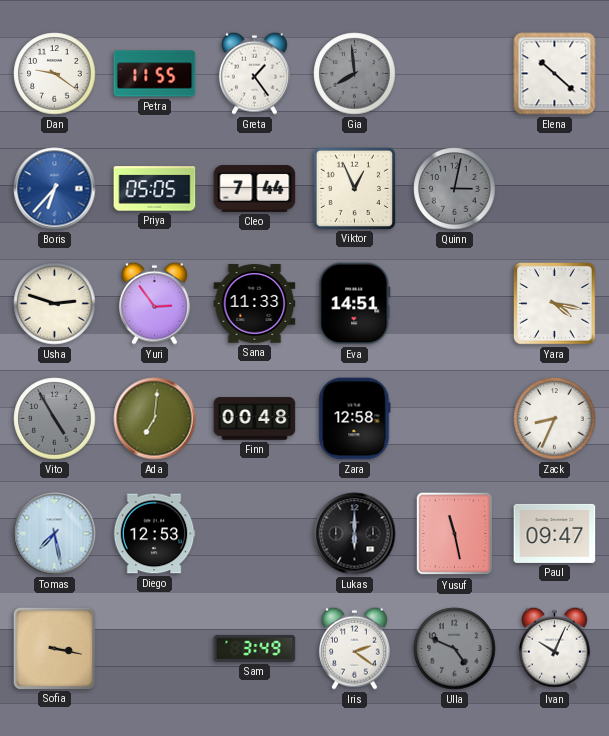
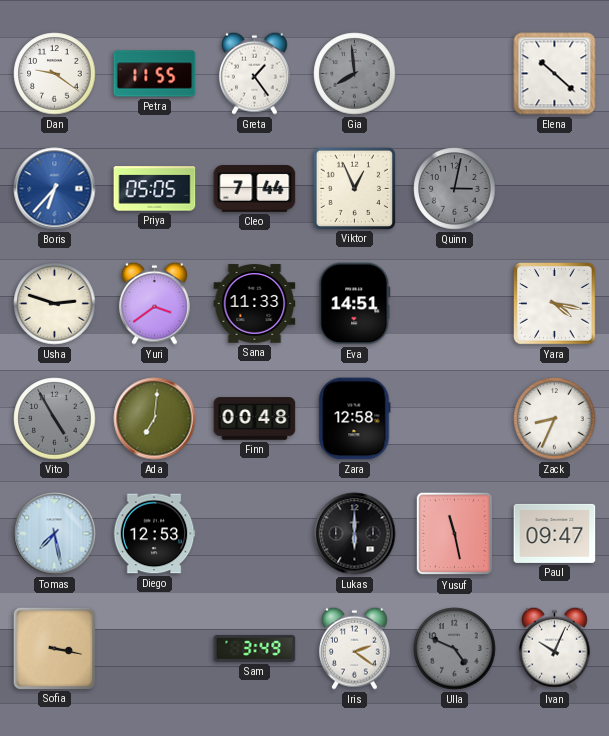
Yuri: 2:54 -> 3:39 (154, 303)
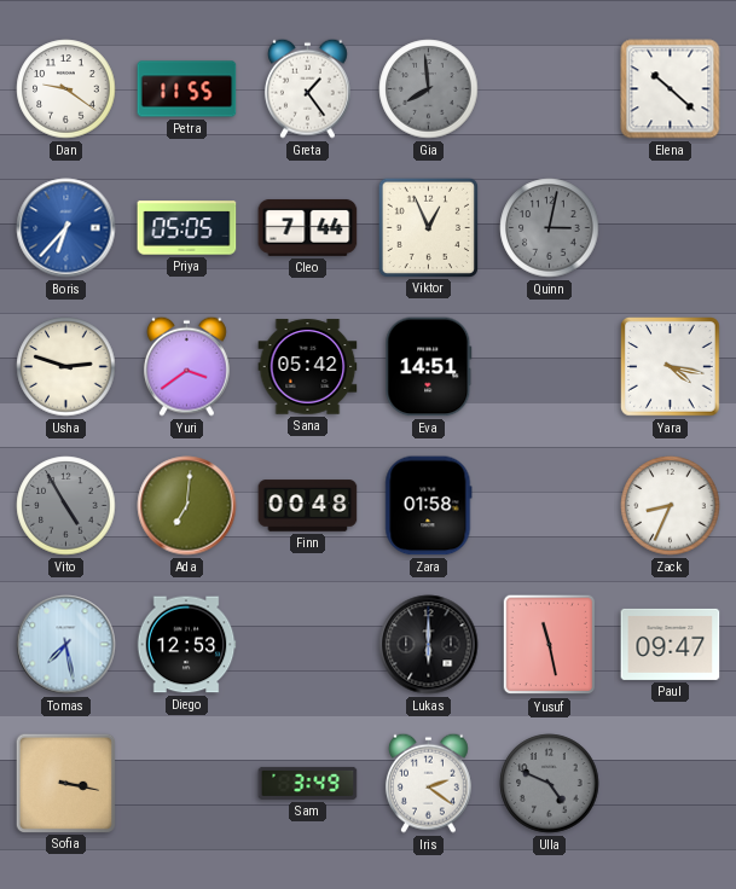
Sana: 11:33 -> 05:42 (308, 367)
Zara: 12:58 -> 01:58 (429, 506)
Ivan: 10:04 -> none (554, 648)
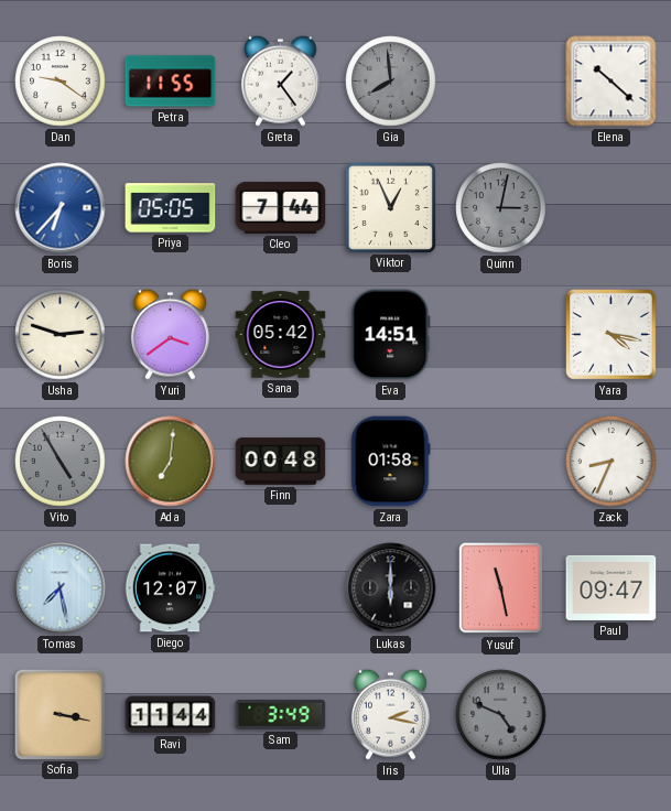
Diego: 12:53 -> 12:07 (170, 588)
Ravi: none -> 11:44 (171, 715)
Iris: 2:21 -> 2:17 (390, 714)
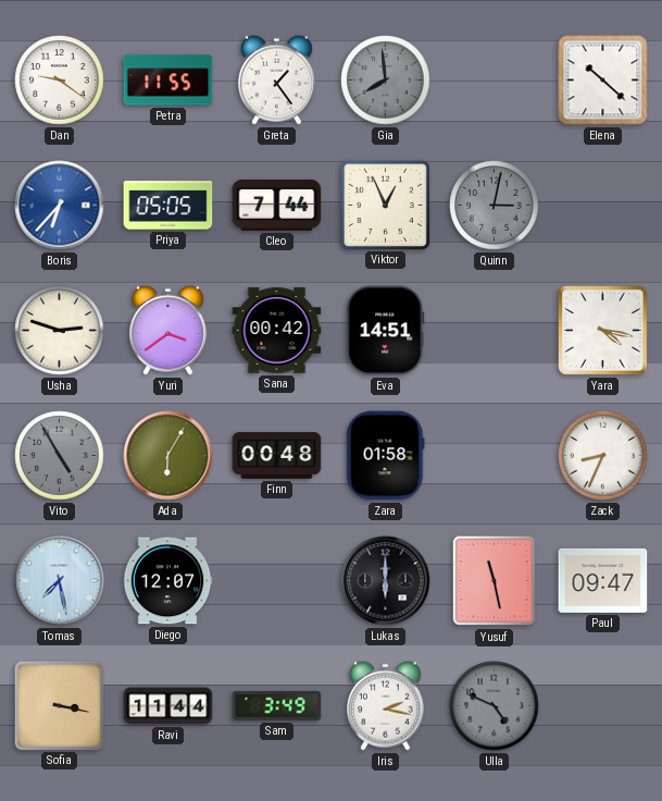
Sana: 05:42 -> 00:42 (277, 331)
Ada: 7:01 -> 6:05 (168, 456)
